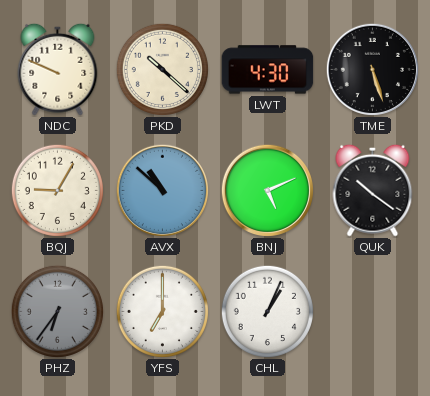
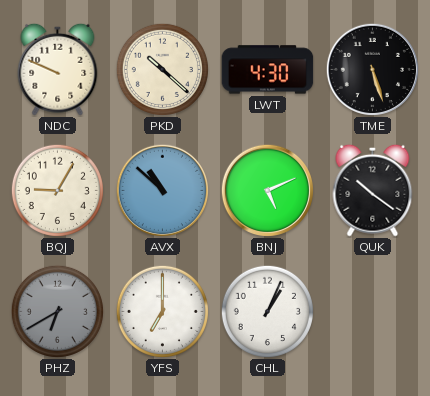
PHZ: 6:36 -> 6:40 (57, 311)
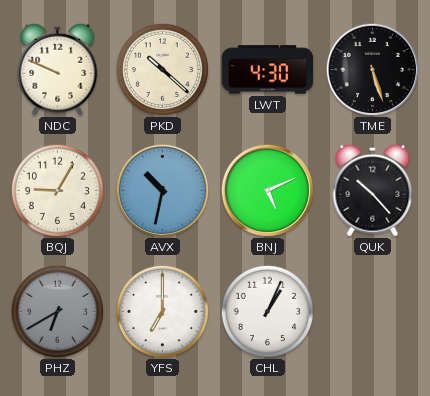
AVX: 10:52 -> 10:32 (162, 190)
QUK: 10:21 -> 10:23 (373, 190)
